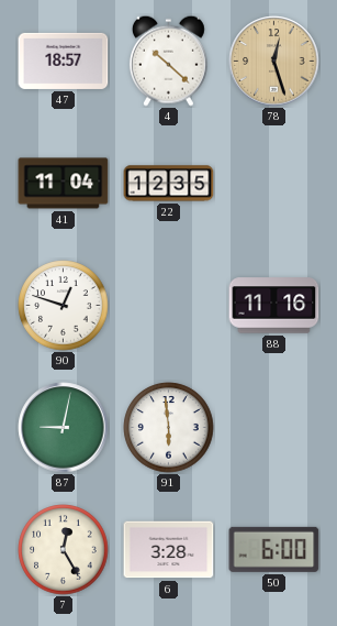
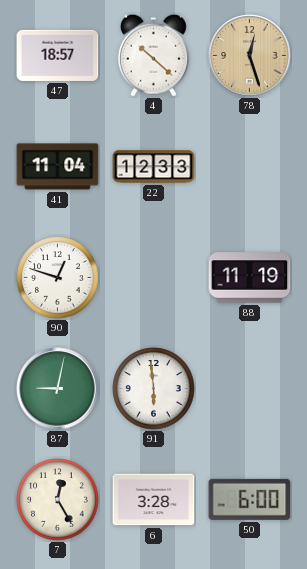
22: 12:35 -> 12:33 (154, 167)
88: 11:16 -> 11:19 (250, 278)
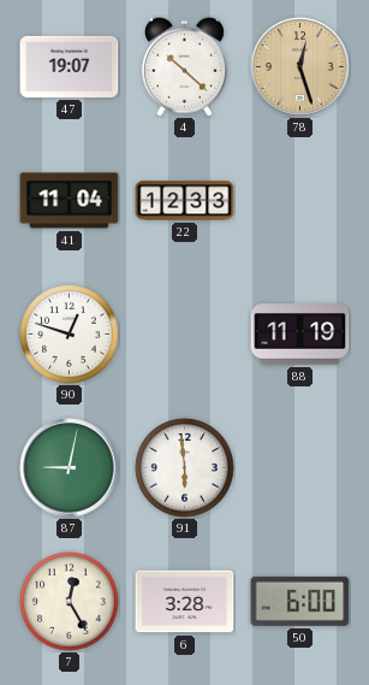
47: 18:57 -> 19:07 (70, 66)
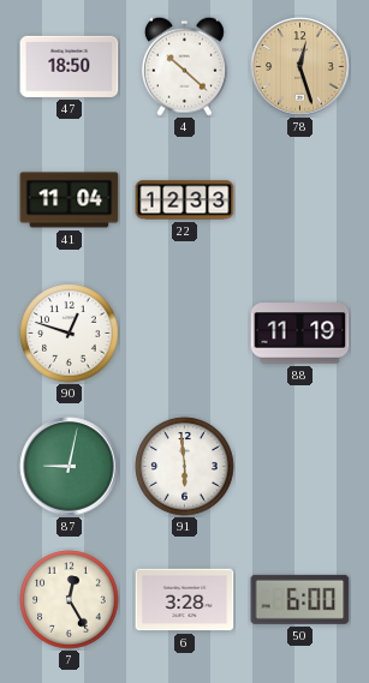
47: 19:07 -> 18:50 (70, 66)
